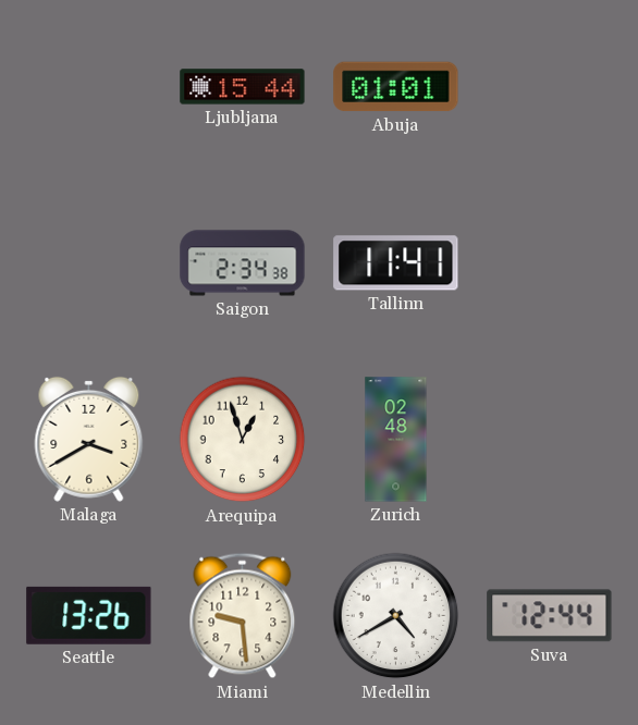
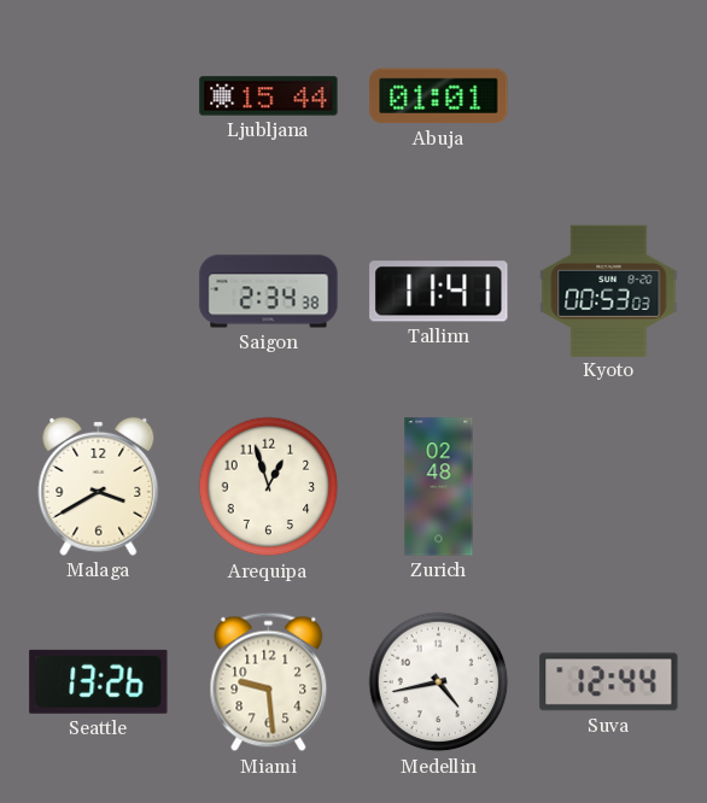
Kyoto: none -> 00:53 (609, 291)
Medellin: 4:40 -> 4:43 (439, 682)
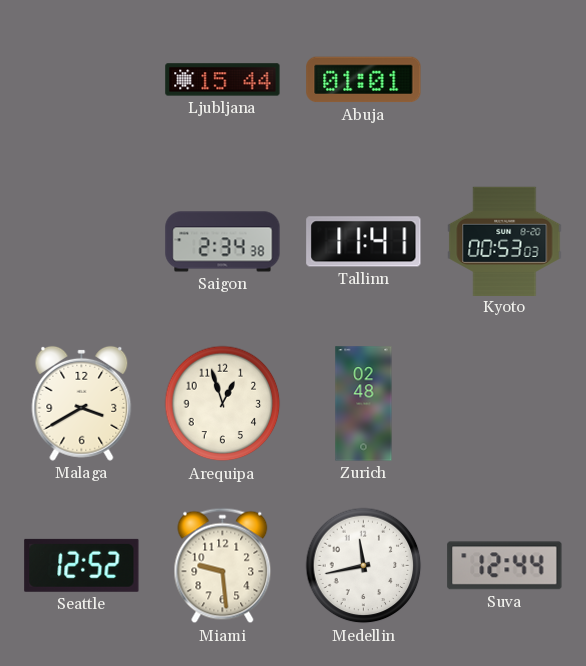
Seattle: 13:26 -> 12:52 (82, 565)
Medellin: 4:43 -> 11:43 (364, 566)
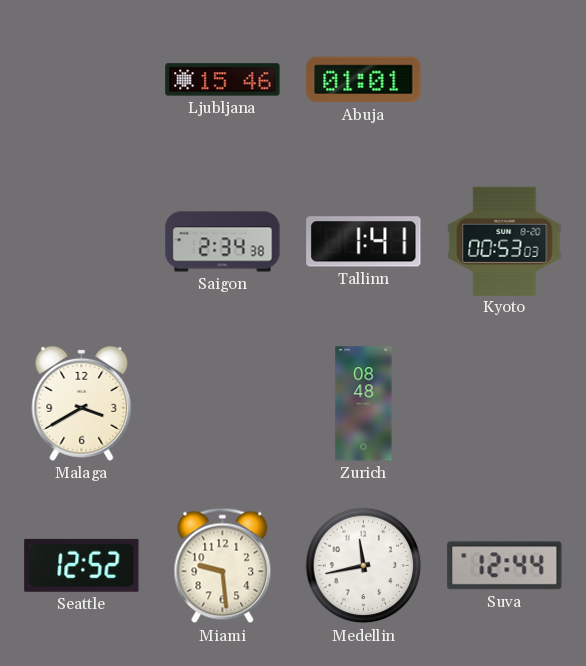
Ljubljana: 15:44 -> 15:46 (223, 80)
Tallinn: 11:41 -> 1:41 (364, 242)
Arequipa: 12:57 -> none (223, 404)
Zurich: 02:48 -> 08:48 (364, 404)
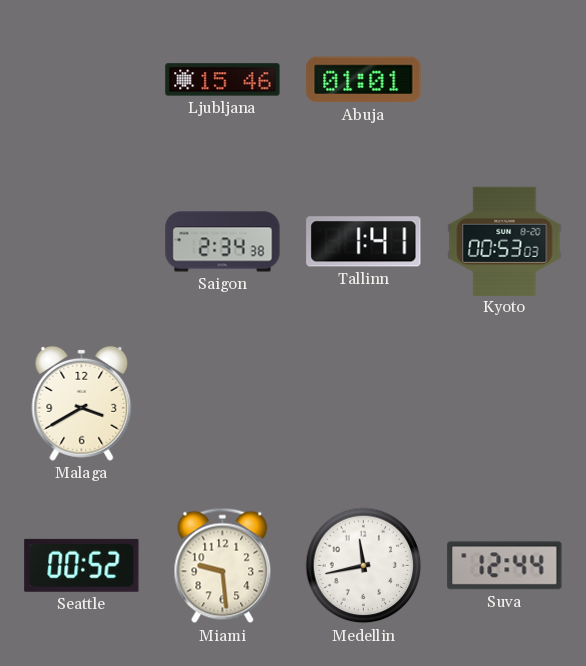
Zurich: 08:48 -> none (364, 404)
Seattle: 12:52 -> 00:52 (82, 565)
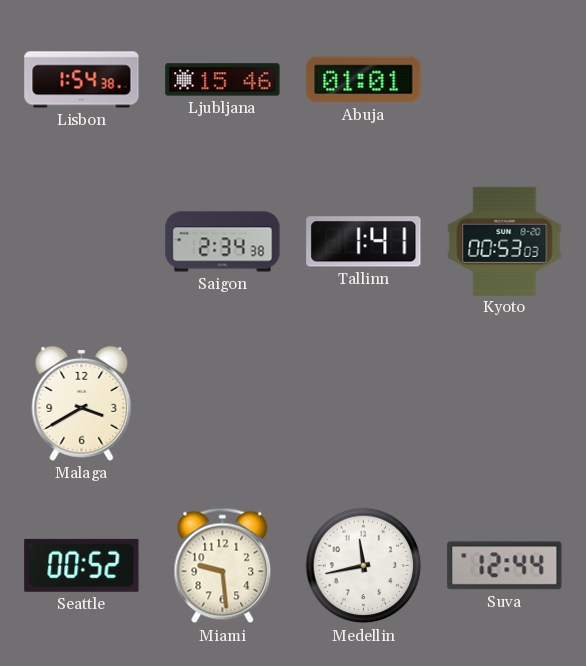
Lisbon: none -> 1:54 (82, 80)
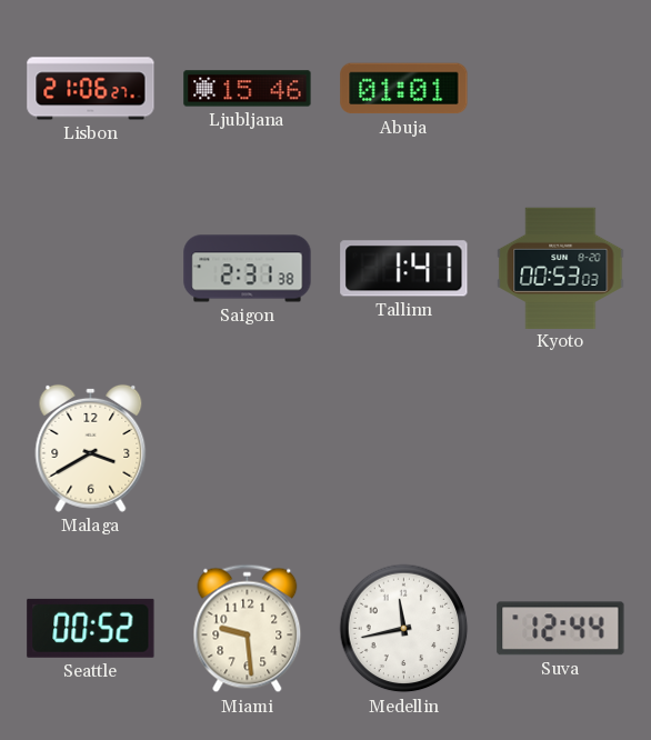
Lisbon: 1:54 -> 21:06 (91, 89)
Saigon: 2:34 -> 2:31 (248, 269)
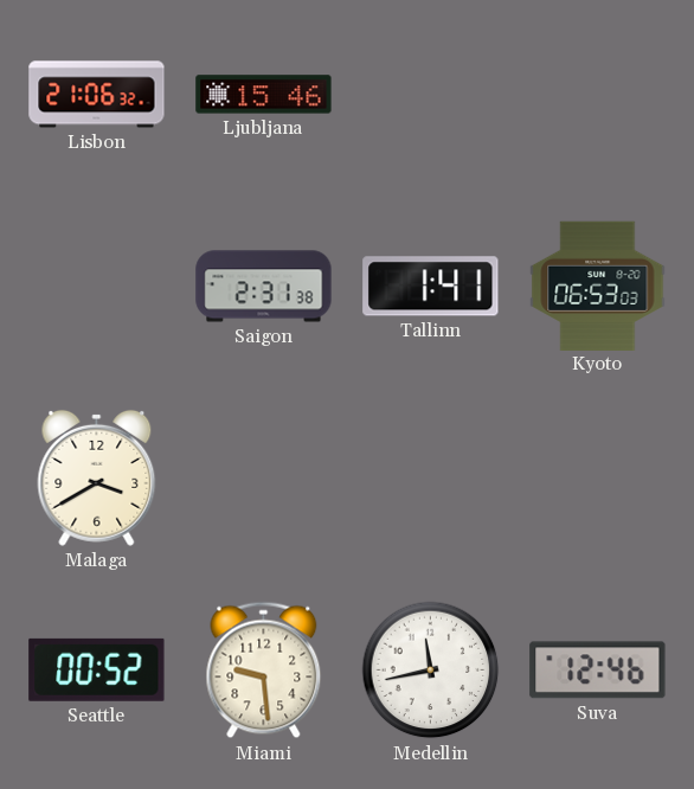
Lisbon: 21:06:27 -> 21:06:32 (97, 95)
Abuja: 01:01 -> none (404, 89)
Kyoto: 00:53 -> 06:53 (598, 286)
Suva: 12:44 -> 12:46 (598, 671)
